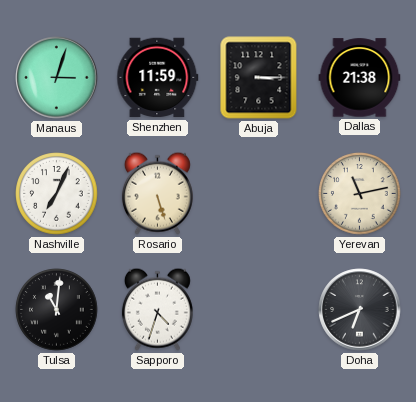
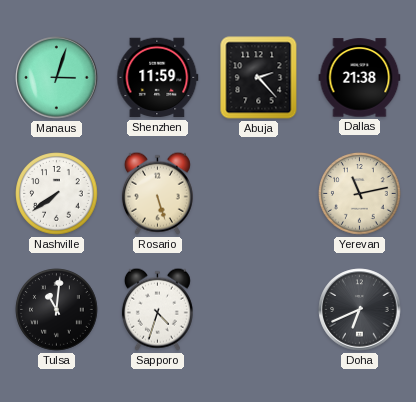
Abuja: 3:15 -> 2:23 (259, 78)
Nashville: 7:04 -> 7:39 (57, 194)
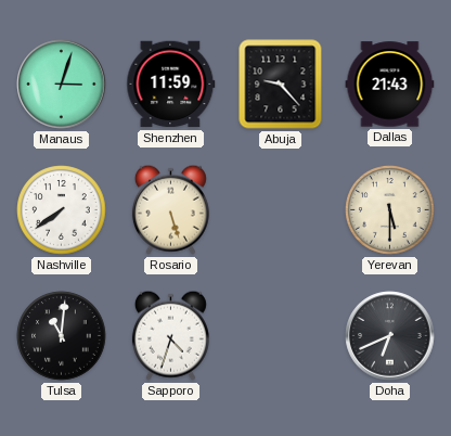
Abuja: 2:23 -> 9:23 (281, 85)
Dallas: 21:38 -> 21:43 (390, 85)
Yerevan: 11:13 -> 5:30 (390, 210)
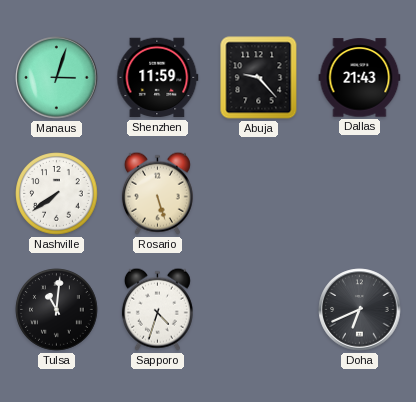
Yerevan: 5:30 -> none (390, 210)
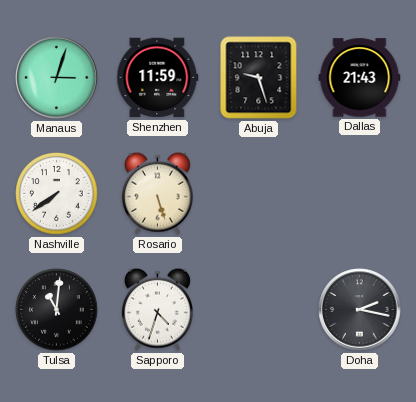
Abuja: 9:23 -> 9:27 (259, 78)
Doha: 6:41 -> 2:17 (360, 310)
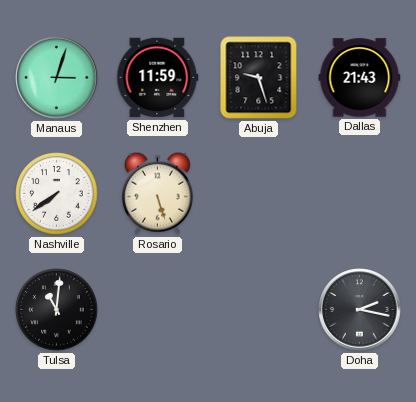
Sapporo: 4:33 -> none (157, 309)
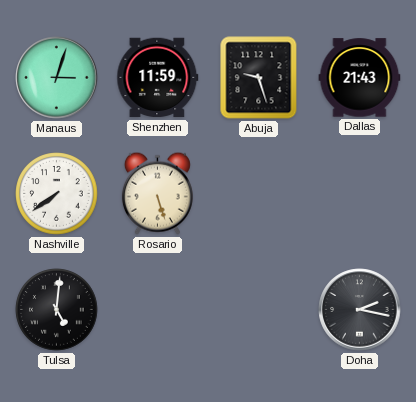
Tulsa: 11:01 -> 5:01 (57, 310)
